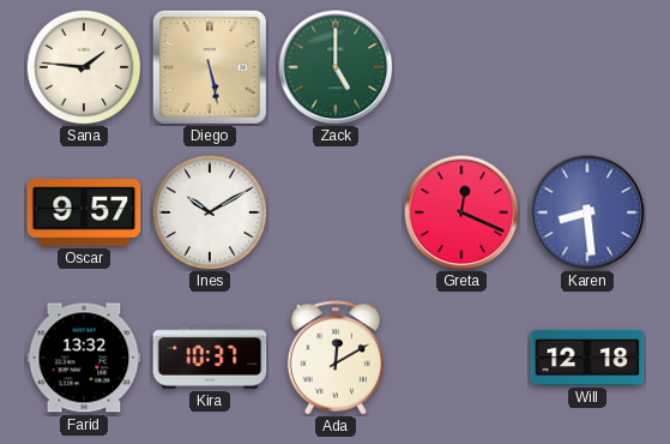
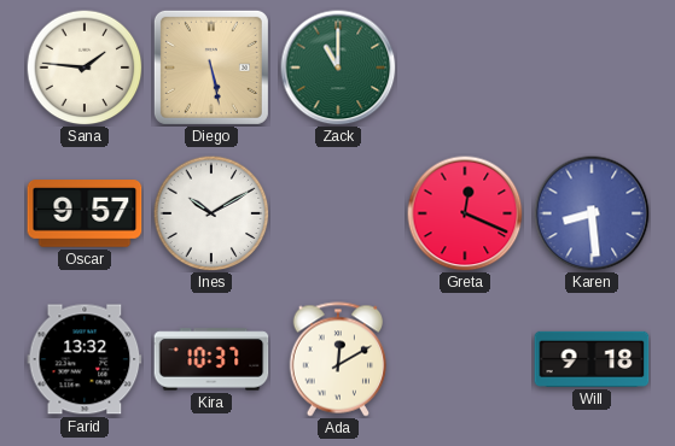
Zack: 5:00 -> 11:00 (338, 68)
Will: 12:18 -> 9:18 (592, 359)
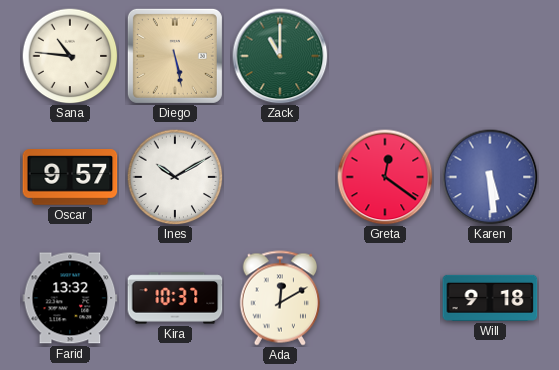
Sana: 1:46 -> 10:46 (70, 56)
Greta: 12:19 -> 12:21 (385, 177)
Karen: 8:29 -> 5:29 (490, 177)
